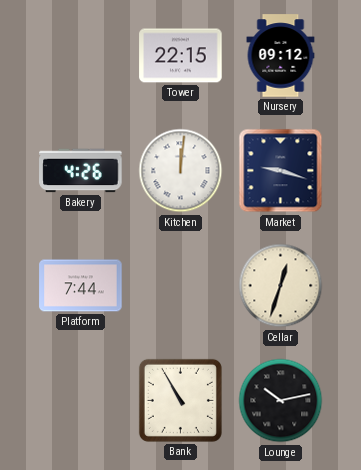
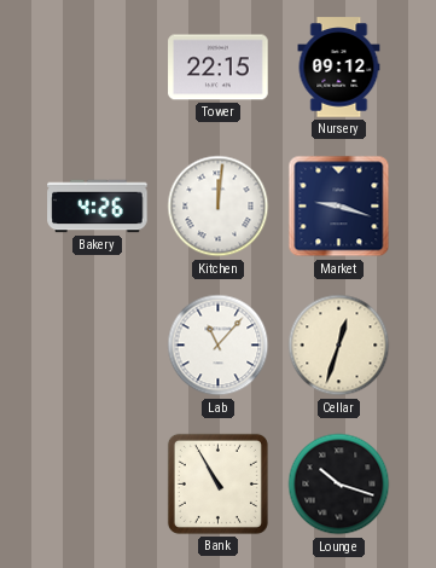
Platform: 7:44 -> none (81, 286)
Lab: none -> 11:07 (219, 346)
Lounge: 10:13 -> 10:18 (339, 485)
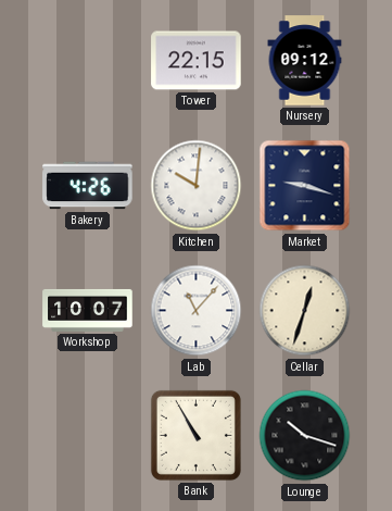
Kitchen: 12:01 -> 10:01 (197, 186)
Workshop: none -> 10:07 (88, 310)
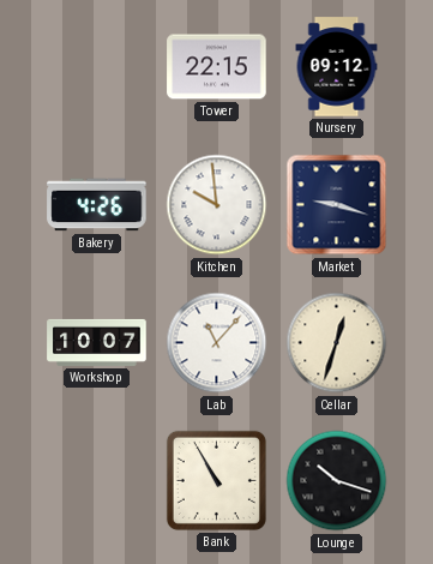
Kitchen: 10:01 -> 9:59 (217, 205)
